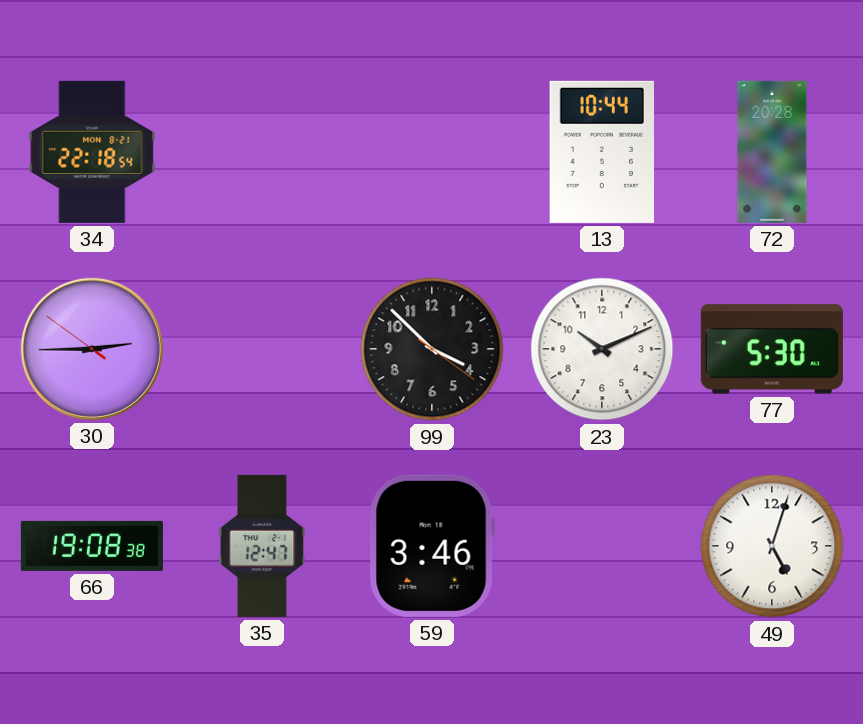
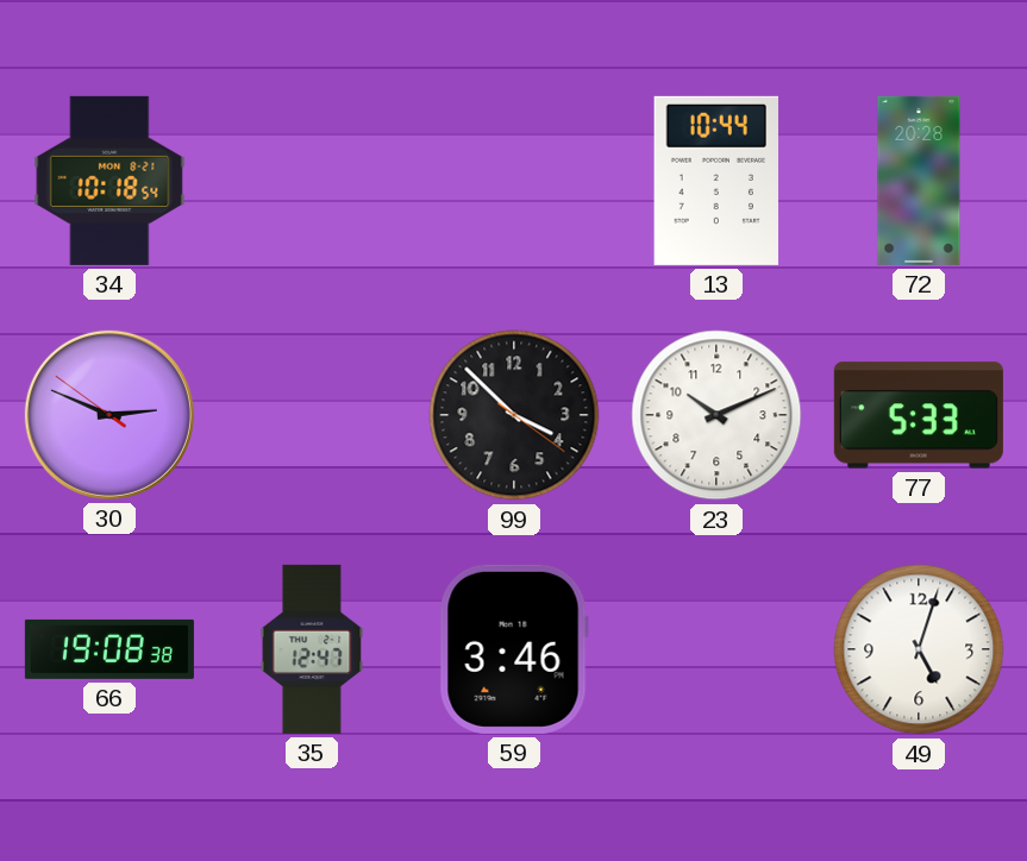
34: 22:18 -> 10:18 (109, 181)
30: 2:44 -> 2:48 (109, 415)
77: 5:30 -> 5:33 (919, 415)
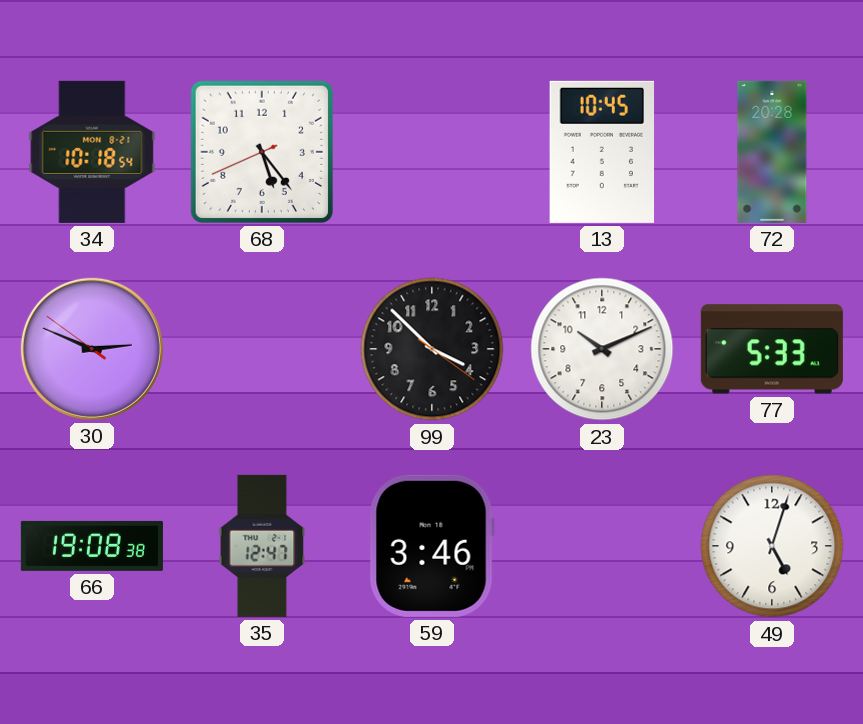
68: none -> 5:23 (262, 152)
13: 10:44 -> 10:45 (602, 152)
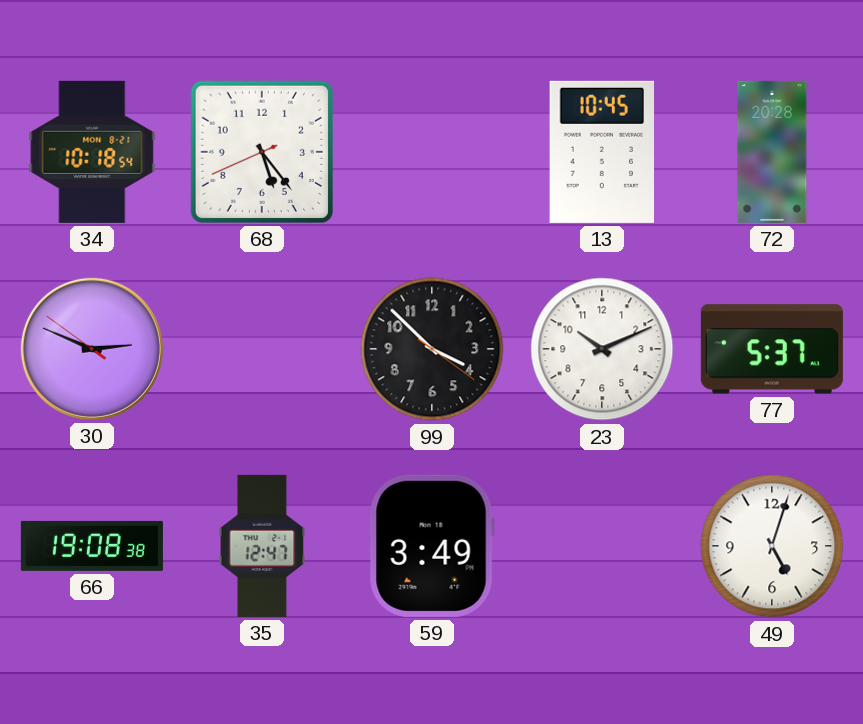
77: 5:33 -> 5:37 (772, 349)
59: 3:46 -> 3:49 (432, 546)
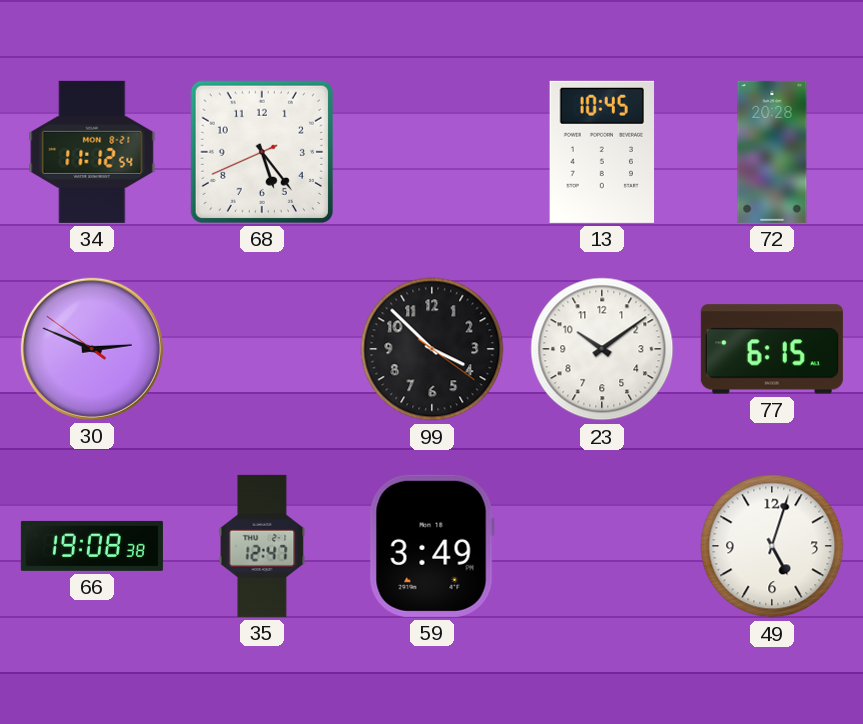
34: 10:18 -> 11:12 (92, 152)
23: 10:11 -> 10:09 (602, 349)
77: 5:37 -> 6:15 (772, 349)
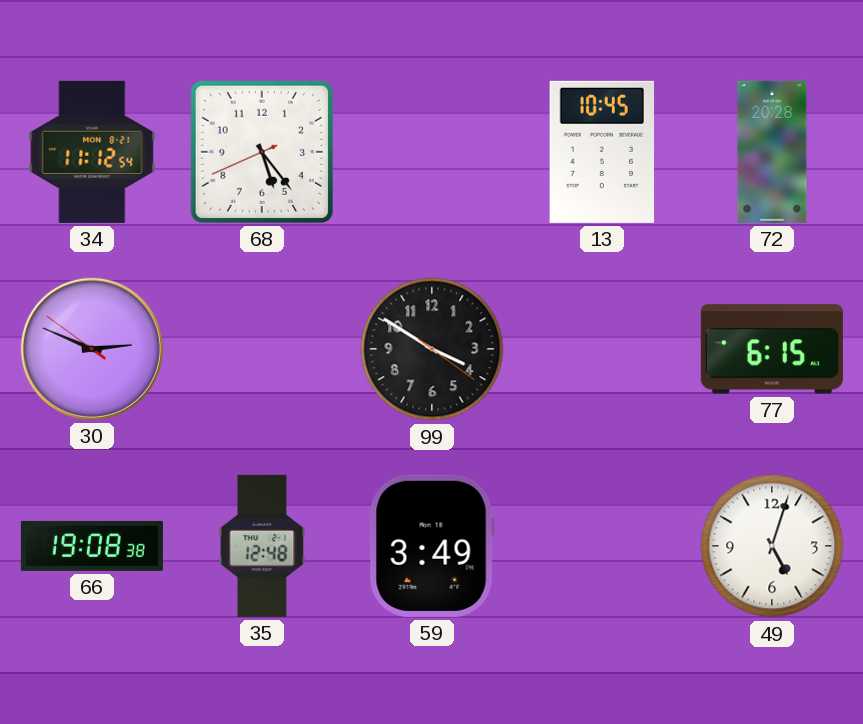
99: 3:52 -> 3:50 (432, 349)
23: 10:09 -> none (602, 349)
35: 12:47 -> 12:48 (262, 546)
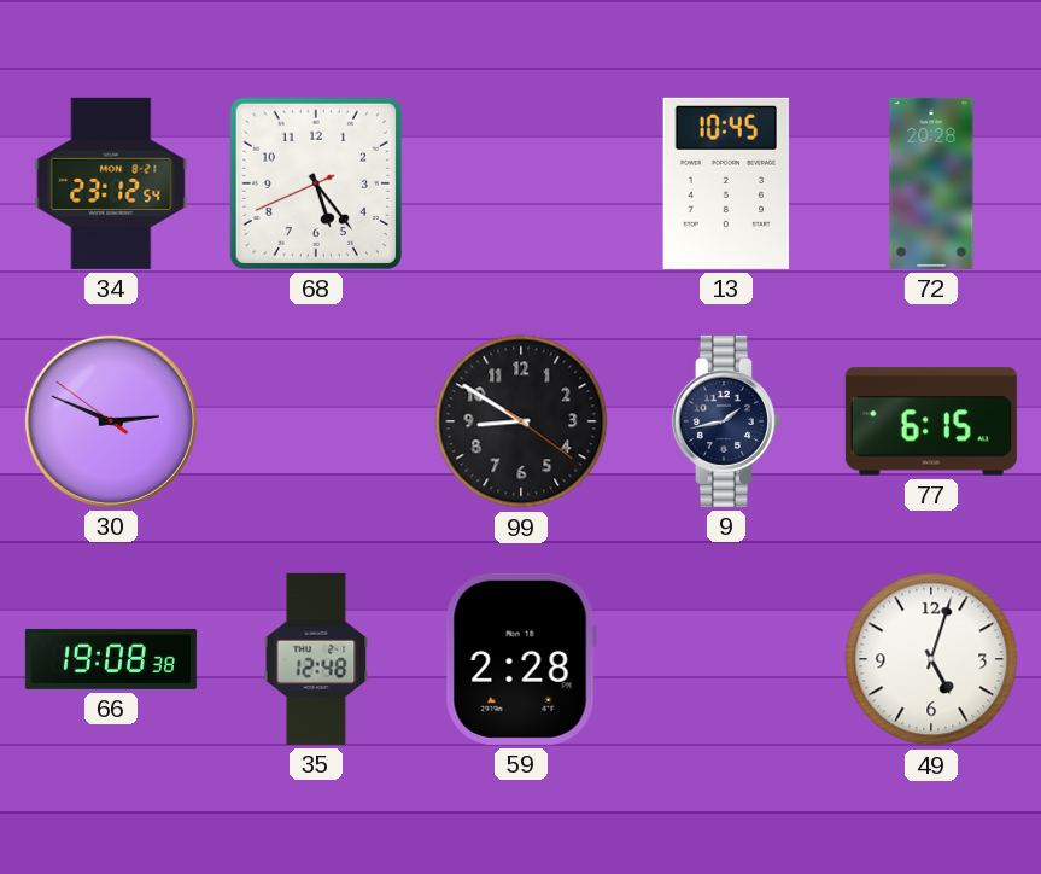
34: 11:12 -> 23:12 (111, 183)
99: 3:50 -> 8:50 (521, 421)
9: none -> 1:43 (726, 421)
59: 3:49 -> 2:28 (521, 659)
